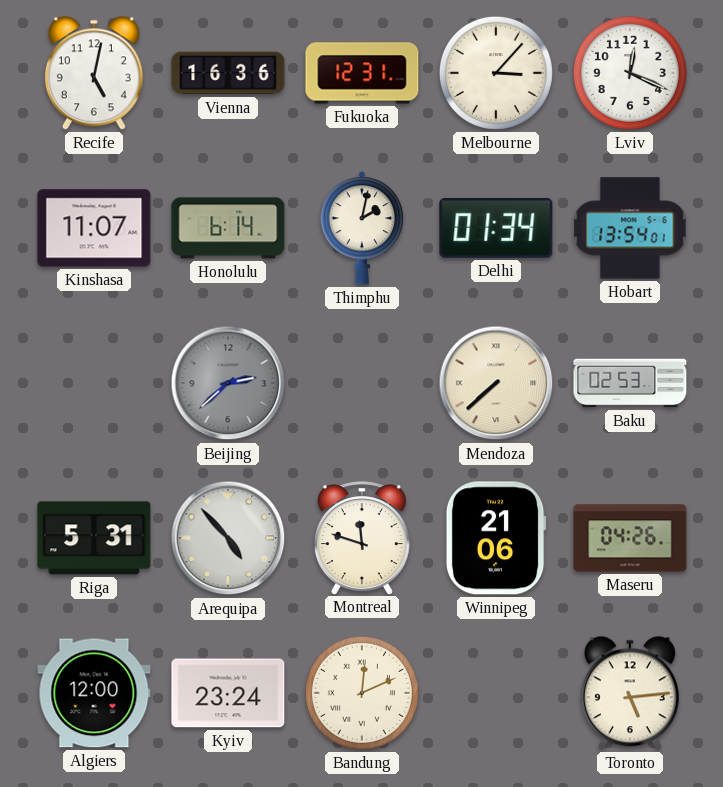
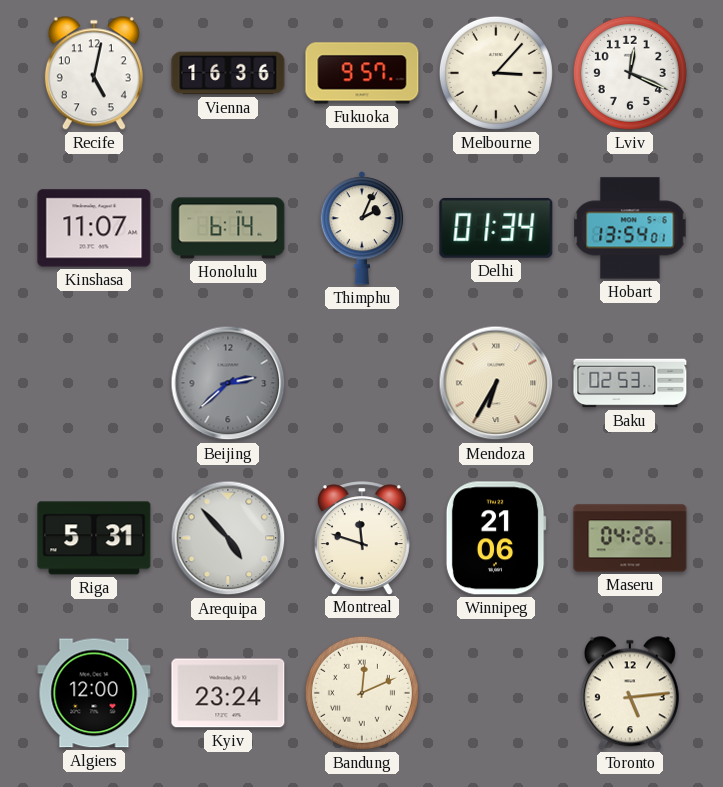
Fukuoka: 12:31 -> 9:57 (362, 73)
Thimphu: 2:02 -> 2:04 (361, 228)
Mendoza: 7:38 -> 6:35 (496, 383)
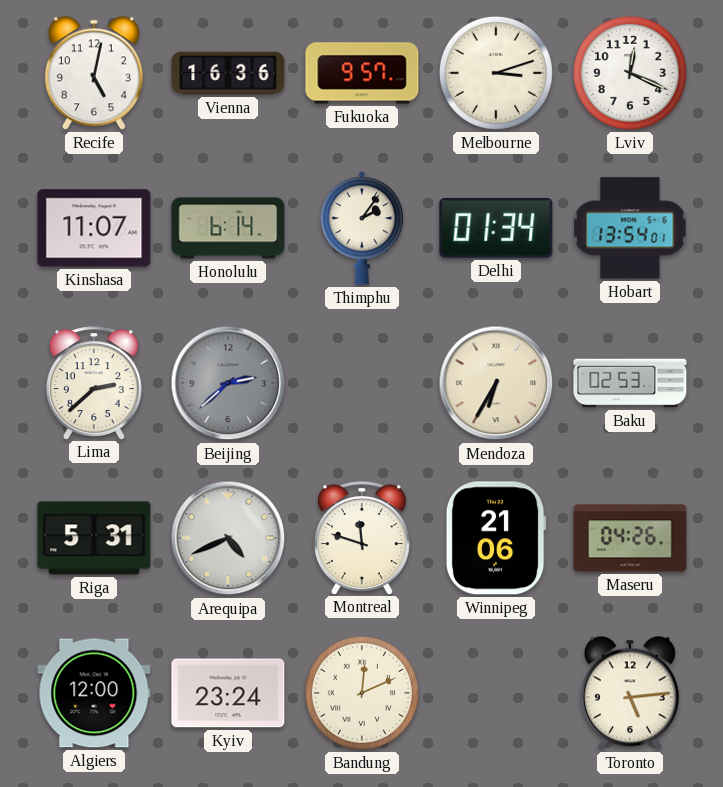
Melbourne: 3:07 -> 3:12 (496, 73)
Thimphu: 2:04 -> 2:06 (361, 228)
Lima: none -> 2:38 (94, 383)
Arequipa: 4:53 -> 4:41 (228, 538)
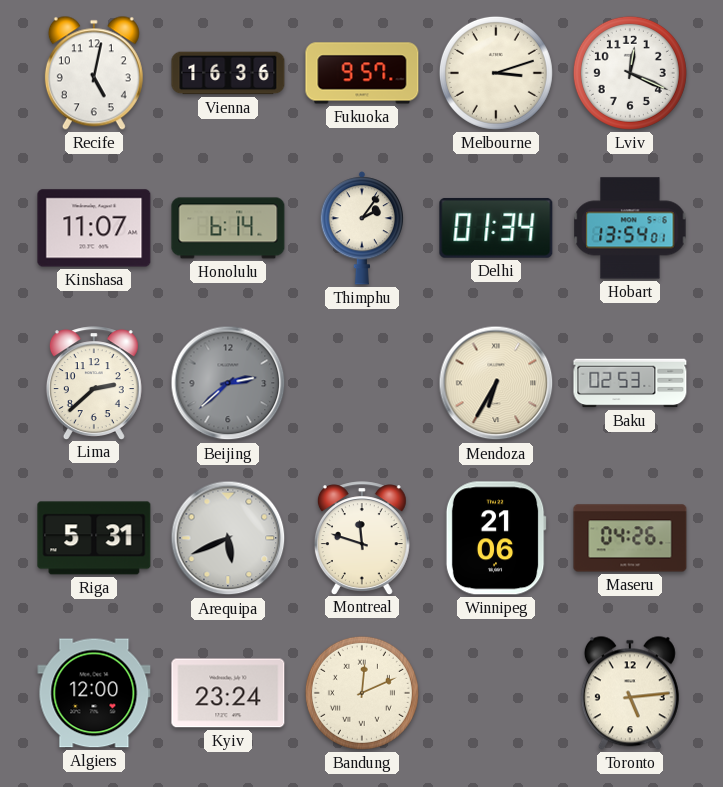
Arequipa: 4:41 -> 5:41 (228, 538)
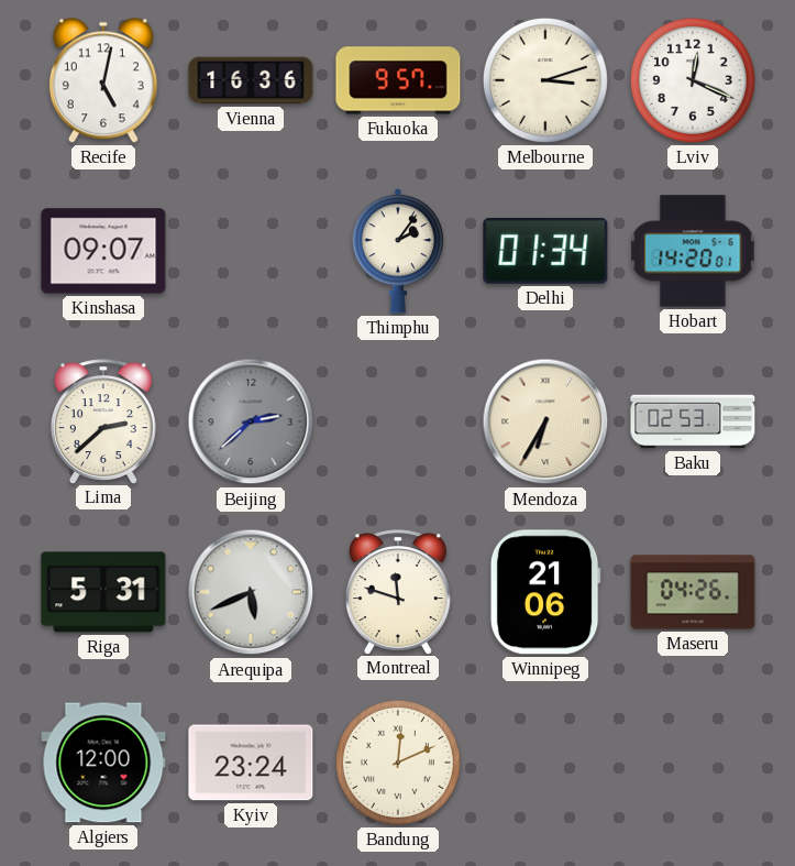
Kinshasa: 11:07 -> 09:07 (103, 251)
Honolulu: 6:14 -> none (228, 228)
Hobart: 13:54 -> 14:20 (693, 251)
Toronto: 5:14 -> none (630, 693)
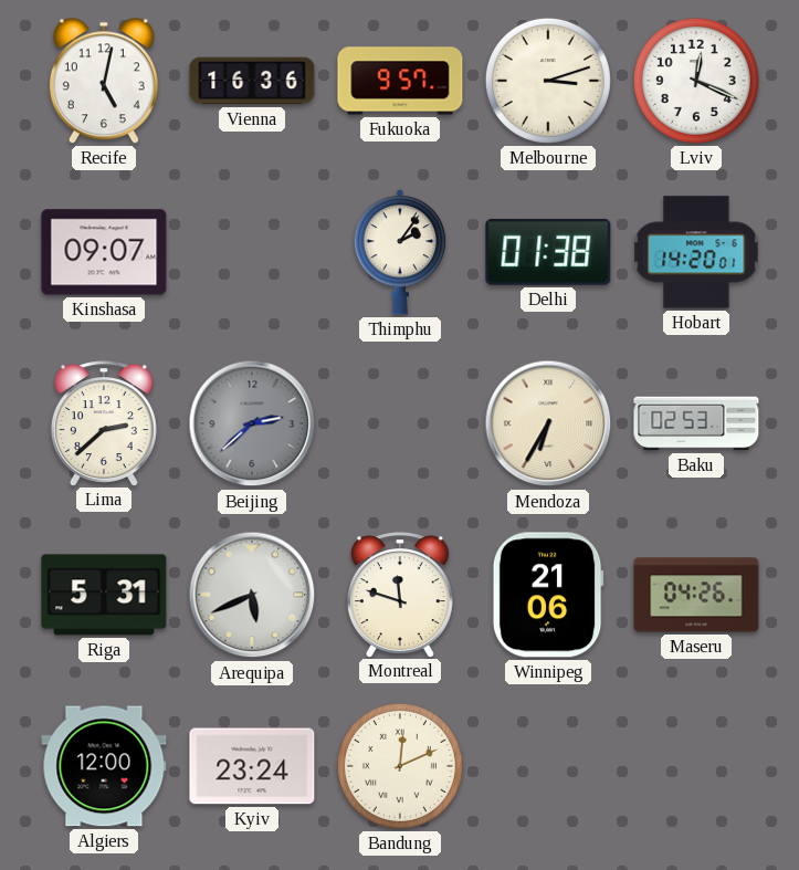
Delhi: 01:34 -> 01:38 (548, 252)
